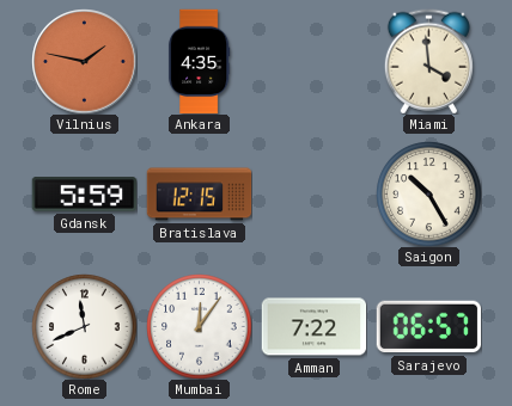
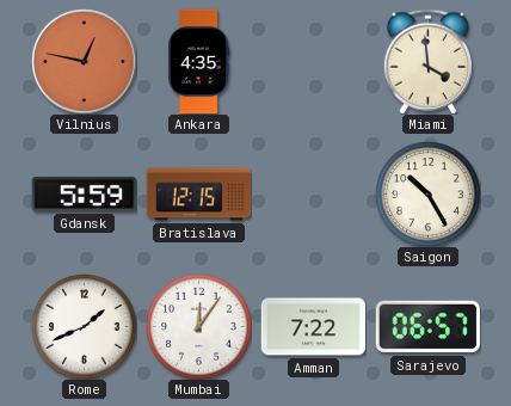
Vilnius: 1:47 -> 12:47 (84, 61)
Rome: 11:41 -> 1:41 (84, 326)
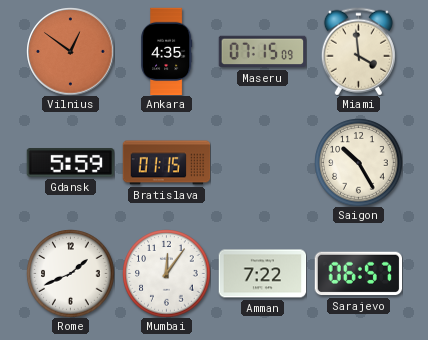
Vilnius: 12:47 -> 12:51 (70, 51)
Maseru: none -> 07:15 (262, 52)
Bratislava: 12:15 -> 01:15 (166, 163)
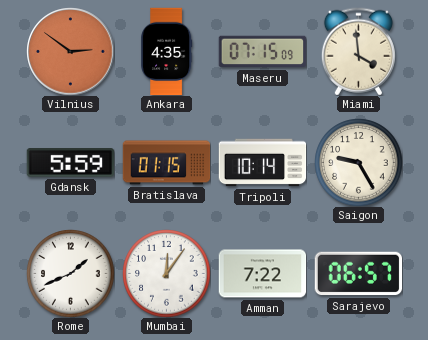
Vilnius: 12:51 -> 2:51 (70, 51)
Tripoli: none -> 10:14 (262, 163)
Saigon: 10:25 -> 9:25 (358, 162)
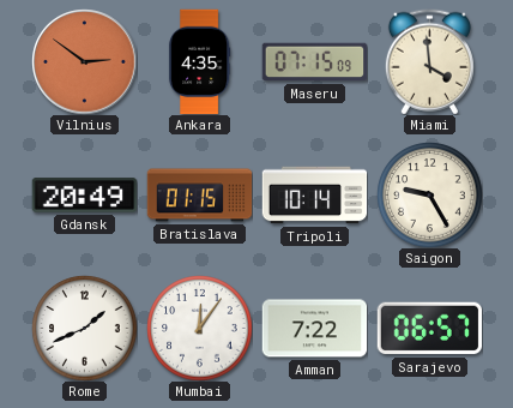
Gdansk: 5:59 -> 20:49 (84, 196)
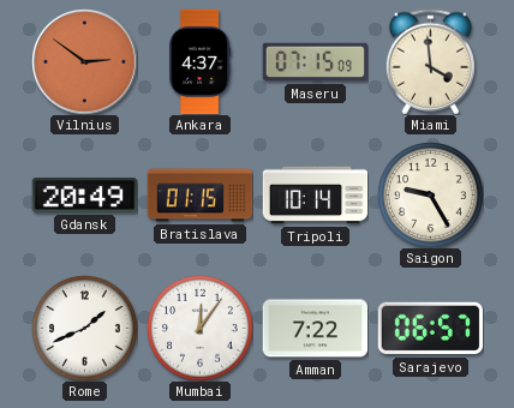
Ankara: 4:35 -> 4:37 (199, 61)
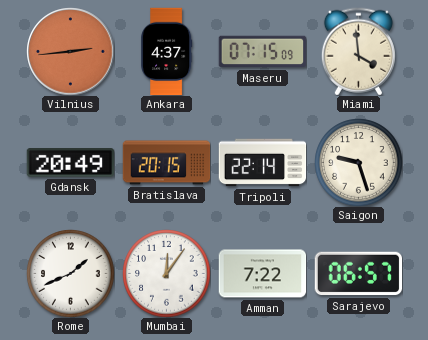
Vilnius: 2:51 -> 2:44 (70, 51)
Bratislava: 01:15 -> 20:15 (166, 163)
Tripoli: 10:14 -> 22:14 (262, 163)
Saigon: 9:25 -> 9:27 (358, 162)
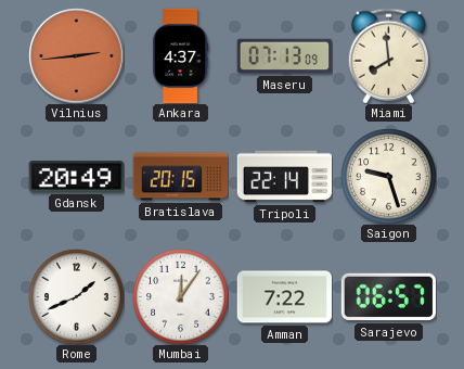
Maseru: 07:15 -> 07:13 (284, 56)
Miami: 3:59 -> 7:59 (388, 55)
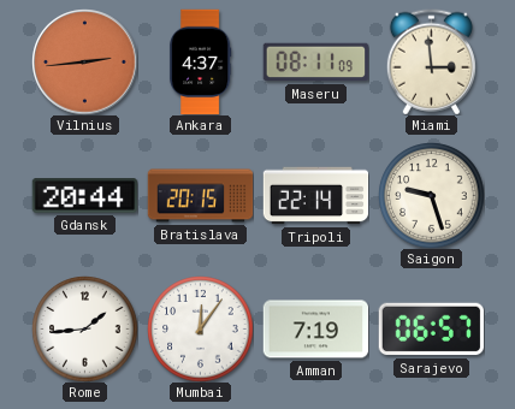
Maseru: 07:13 -> 08:11 (315, 63)
Miami: 7:59 -> 2:59 (431, 61)
Gdansk: 20:49 -> 20:44 (84, 196)
Rome: 1:41 -> 1:44 (84, 328)
Amman: 7:22 -> 7:19 (315, 330)
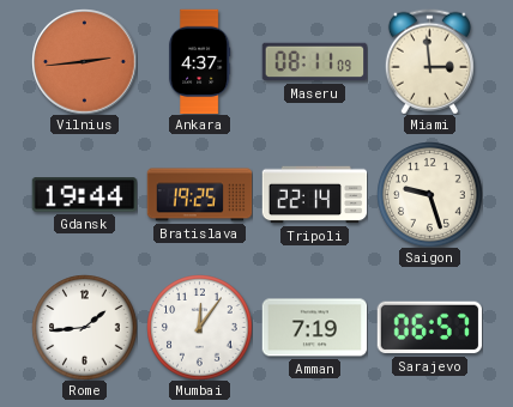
Gdansk: 20:44 -> 19:44 (84, 195)
Bratislava: 20:15 -> 19:25 (199, 195)
